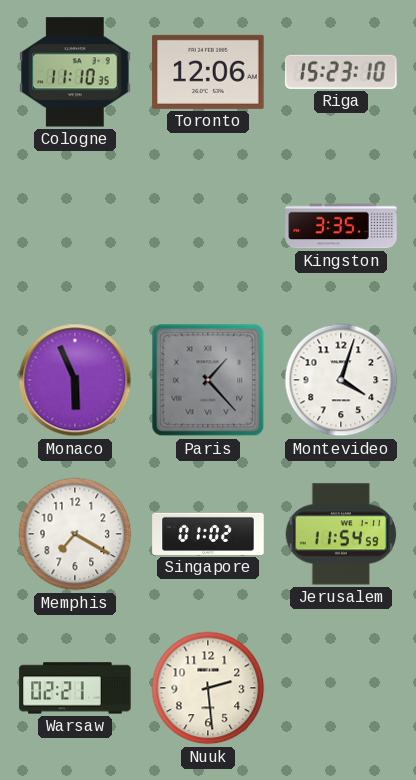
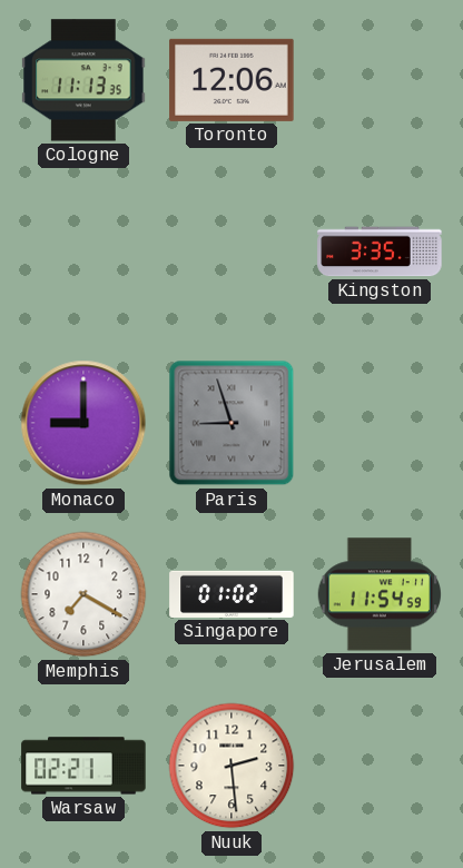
Cologne: 11:10 -> 11:13 (83, 80)
Riga: 15:23 -> none (341, 72)
Monaco: 5:56 -> 9:00 (83, 423)
Paris: 1:23 -> 8:57 (231, 423)
Montevideo: 4:03 -> none (341, 380)
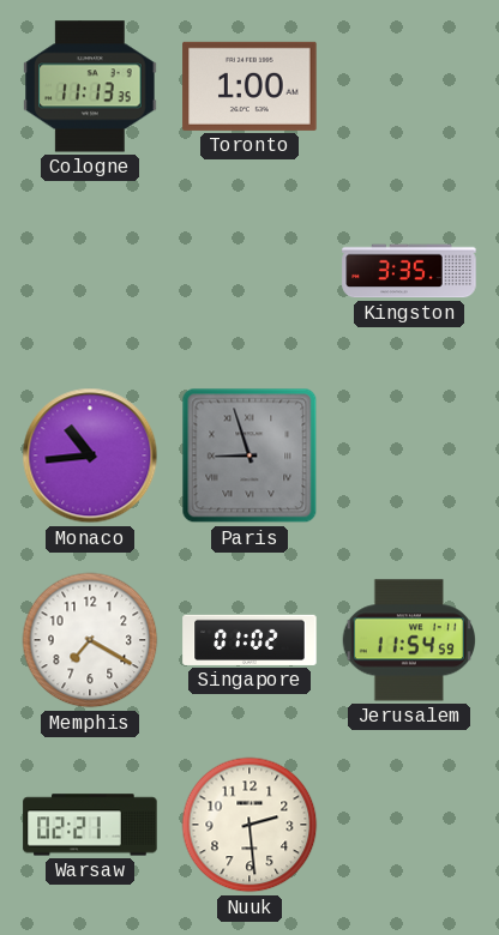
Toronto: 12:06 -> 1:00 (249, 86)
Monaco: 9:00 -> 10:44 (90, 456)
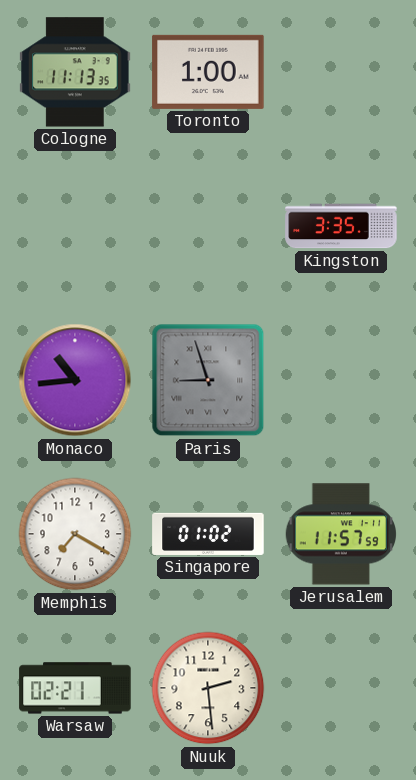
Jerusalem: 11:54 -> 11:57 (340, 534)
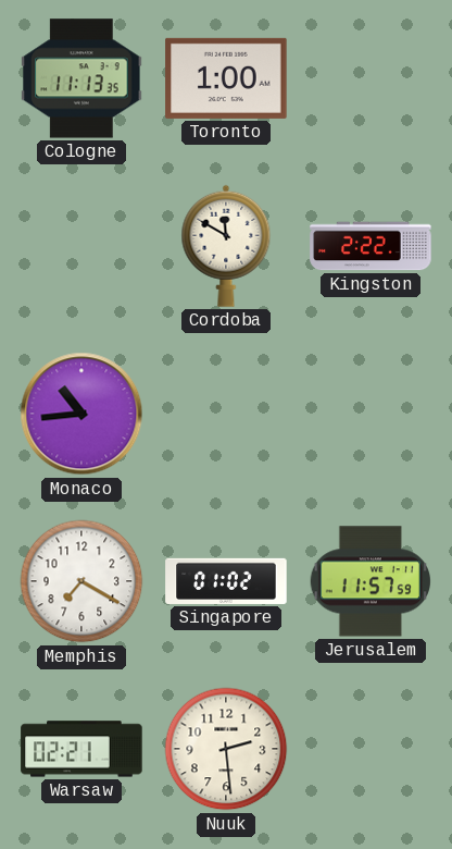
Cordoba: none -> 11:50 (226, 246)
Kingston: 3:35 -> 2:22 (371, 246)
Paris: 8:57 -> none (208, 380)
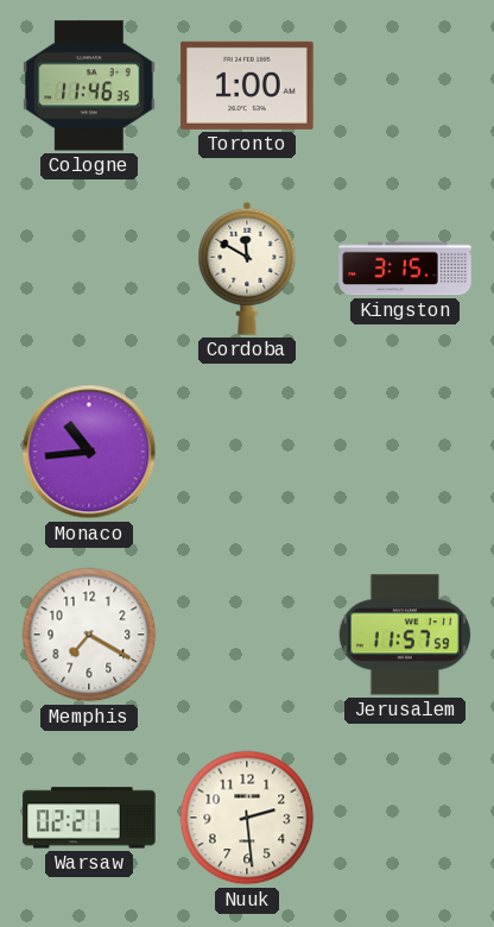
Cologne: 11:13 -> 11:46 (89, 86)
Kingston: 2:22 -> 3:15 (405, 269)
Singapore: 01:02 -> none (226, 581)
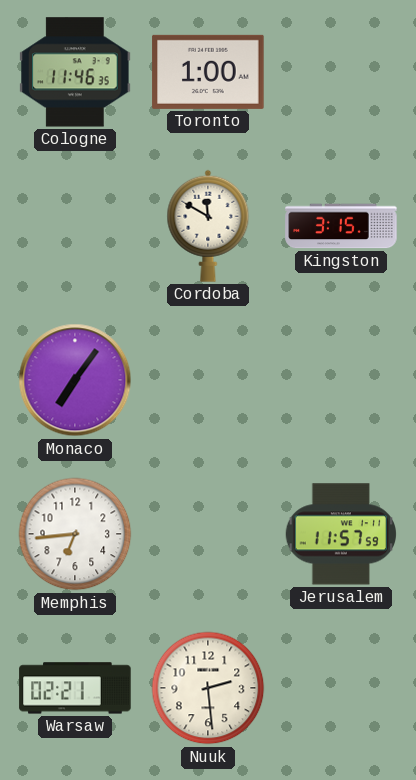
Monaco: 10:44 -> 7:06 (75, 380)
Memphis: 7:20 -> 6:44 (75, 534)
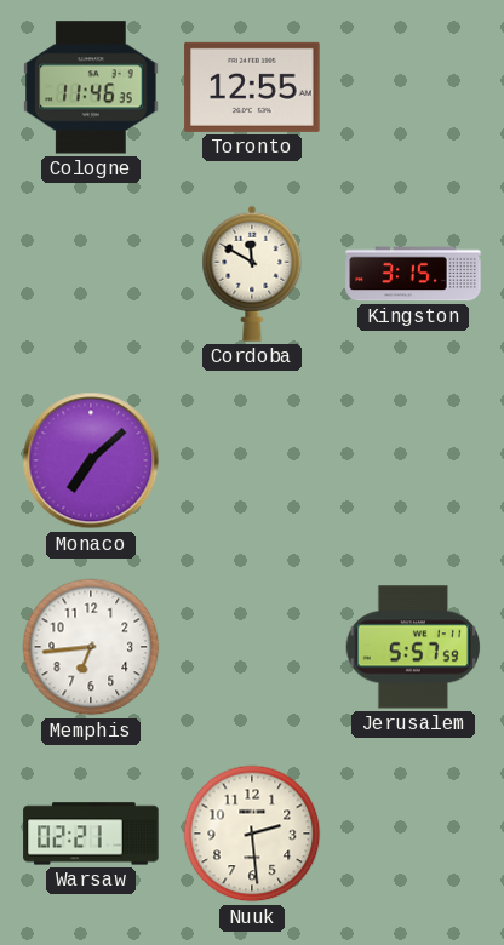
Toronto: 1:00 -> 12:55 (252, 87)
Monaco: 7:06 -> 7:08 (91, 460)
Jerusalem: 11:57 -> 5:57 (412, 647)
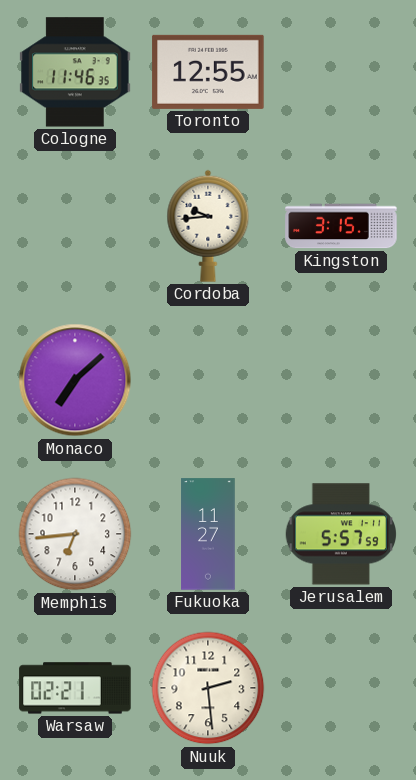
Cordoba: 11:50 -> 9:44 (208, 226)
Fukuoka: none -> 11:27 (208, 534)
